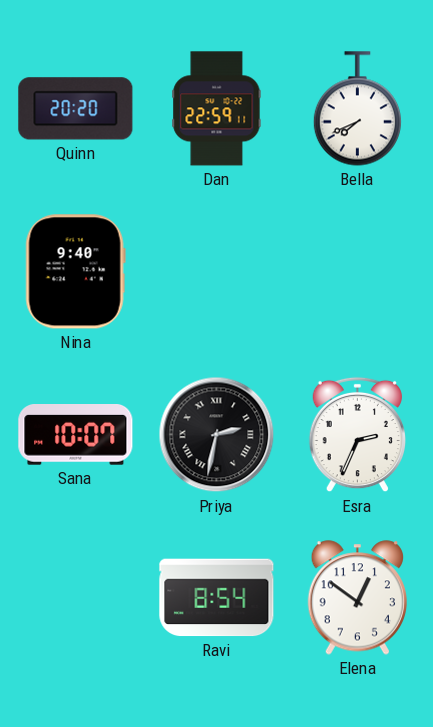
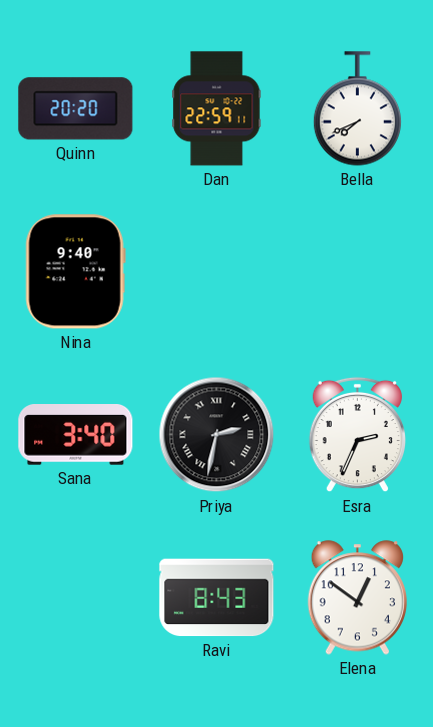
Sana: 10:07 -> 3:40 (76, 435)
Ravi: 8:54 -> 8:43 (217, 598)
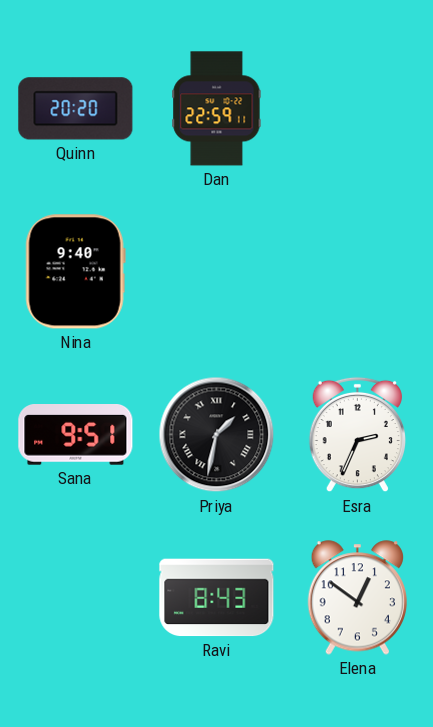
Bella: 7:41 -> none (357, 109)
Sana: 3:40 -> 9:51 (76, 435)
Priya: 2:32 -> 1:32 (217, 435)
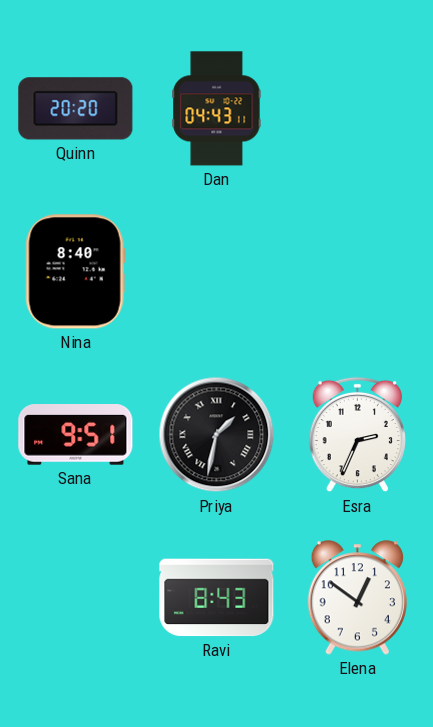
Dan: 22:59 -> 04:43 (217, 109)
Nina: 9:40 -> 8:40 (75, 272)
